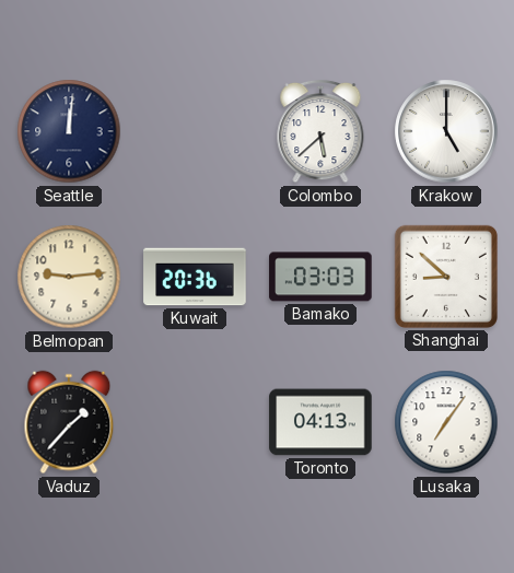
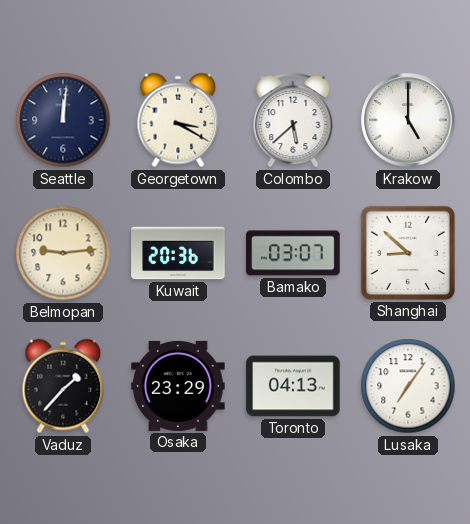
Georgetown: none -> 3:20 (178, 120)
Bamako: 03:03 -> 03:07 (293, 253)
Osaka: none -> 23:29 (178, 386)
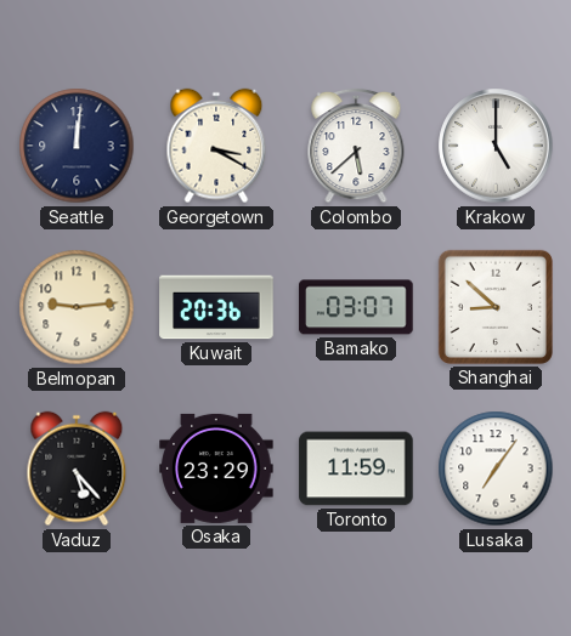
Vaduz: 1:37 -> 5:23 (77, 469)
Toronto: 04:13 -> 11:59 (356, 469)
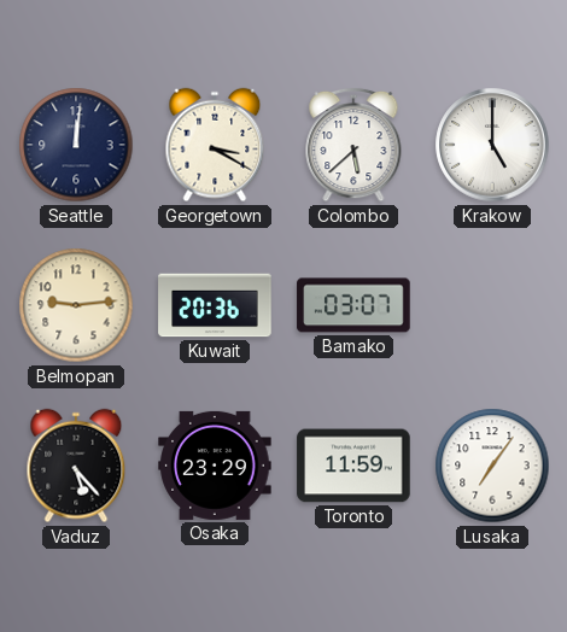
Shanghai: 8:52 -> none (496, 307)
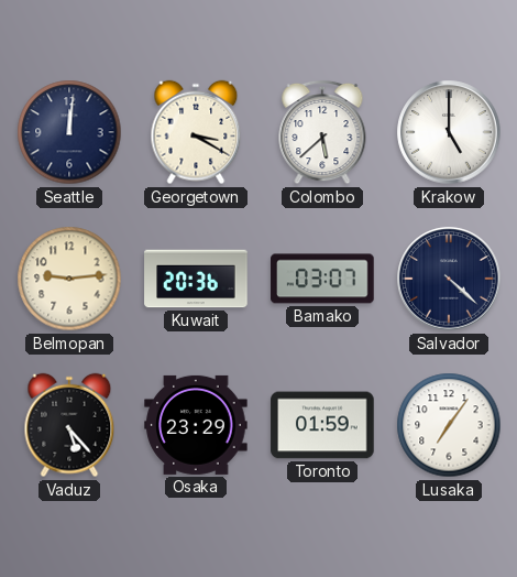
Salvador: none -> 4:22 (449, 279)
Toronto: 11:59 -> 01:59 (322, 425)
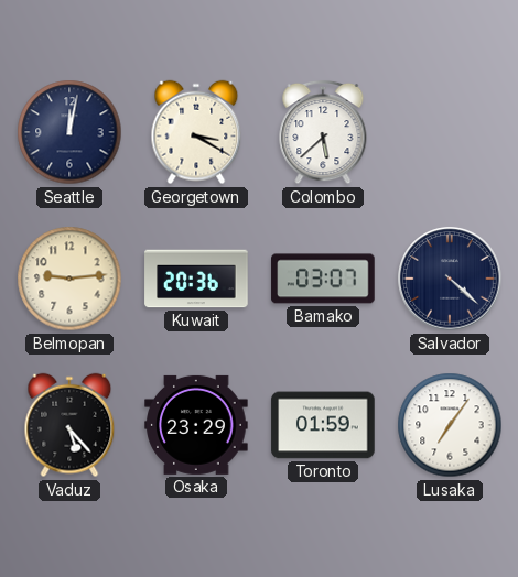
Seattle: 12:01 -> 12:02 (69, 132)
Krakow: 5:00 -> none (449, 132)
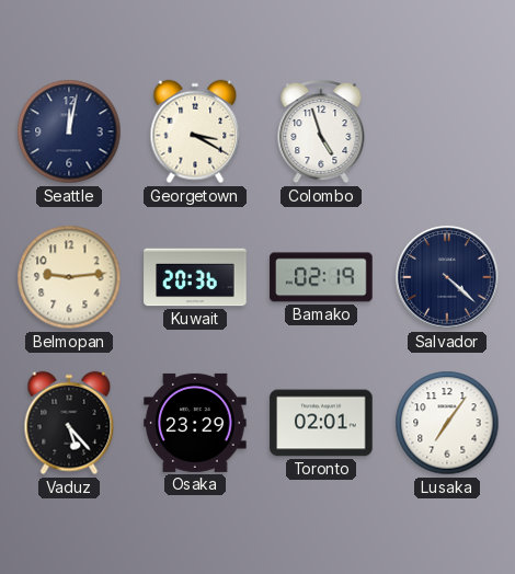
Colombo: 5:38 -> 4:57 (321, 131)
Bamako: 03:07 -> 02:19 (321, 277)
Toronto: 01:59 -> 02:01 (321, 423)
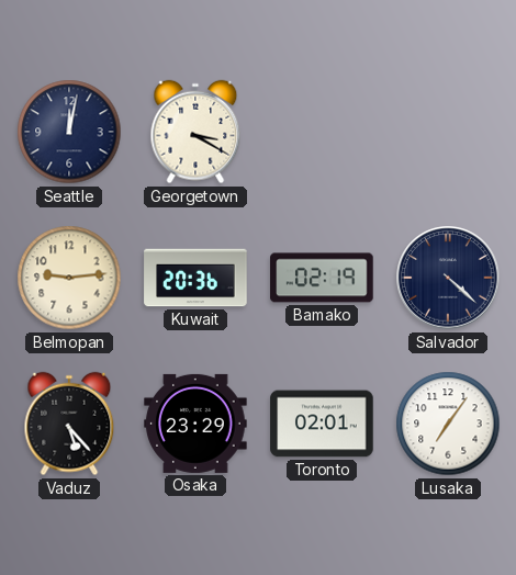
Colombo: 4:57 -> none (321, 131)
